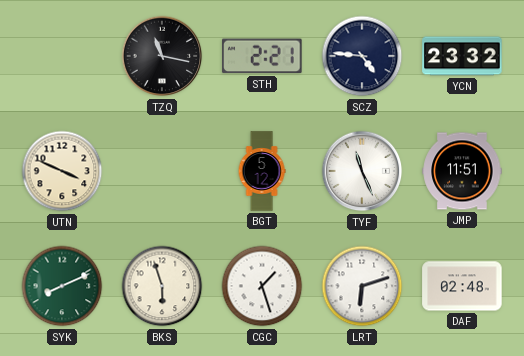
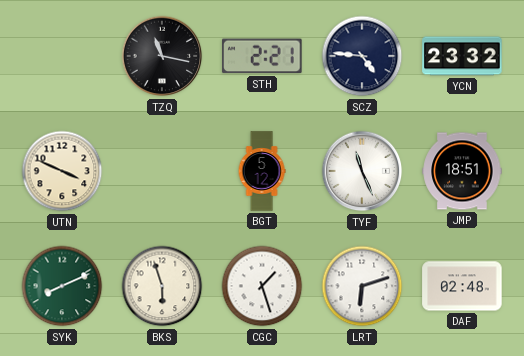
JMP: 11:51 -> 18:51 (462, 171)
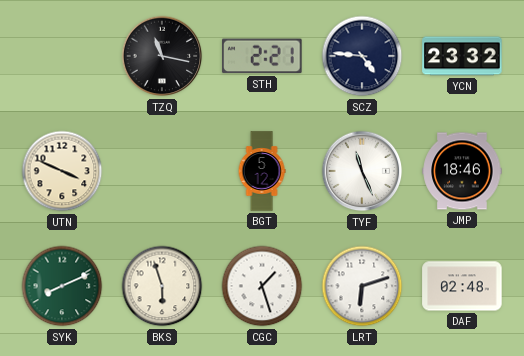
JMP: 18:51 -> 18:46 (462, 171)
